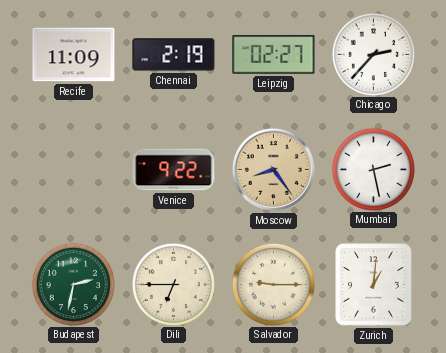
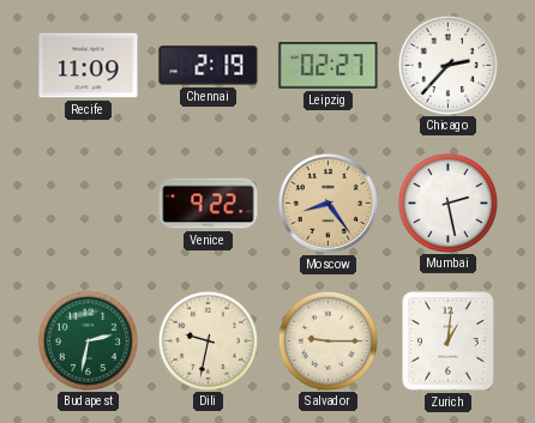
Dili: 6:45 -> 9:32 (208, 340)
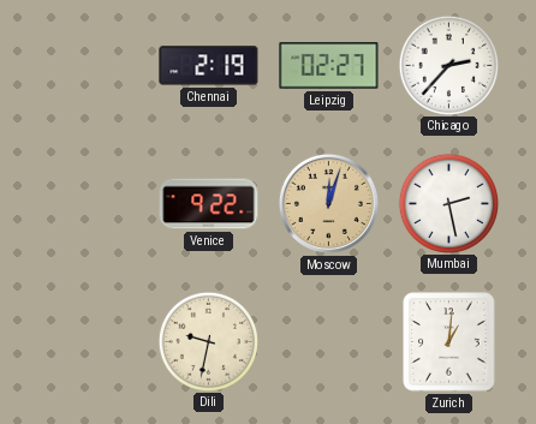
Recife: 11:09 -> none (89, 66)
Moscow: 8:24 -> 12:03 (328, 203)
Budapest: 2:32 -> none (88, 340)
Salvador: 9:15 -> none (327, 340)
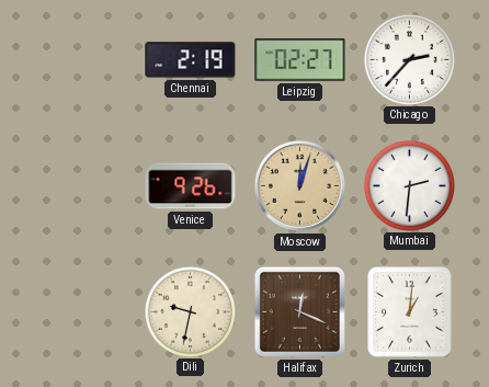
Venice: 9:22 -> 9:26 (191, 186)
Mumbai: 2:28 -> 2:31 (409, 185)
Halifax: none -> 12:19 (299, 311)
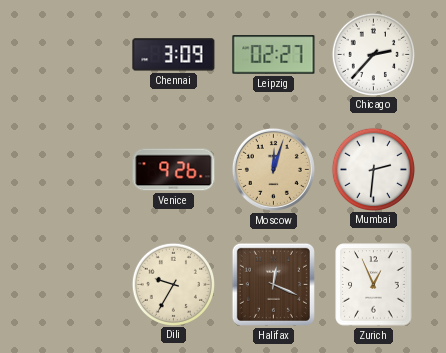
Chennai: 2:19 -> 3:09 (174, 55)
Dili: 9:32 -> 9:35 (173, 284)
Zurich: 1:01 -> 12:56 (374, 285)
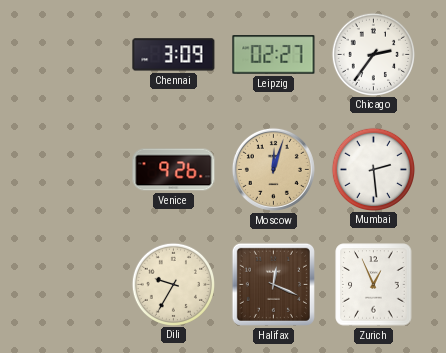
Chicago: 2:37 -> 2:36 (373, 54)
Mumbai: 2:31 -> 2:29 (373, 169)
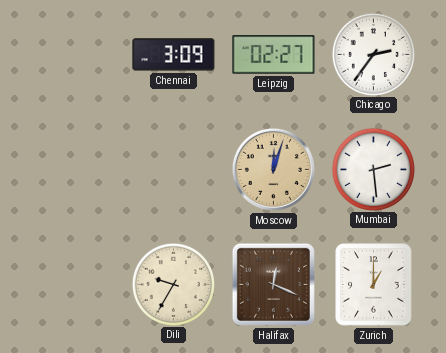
Venice: 9:26 -> none (174, 170)
Zurich: 12:56 -> 1:00 (374, 285)
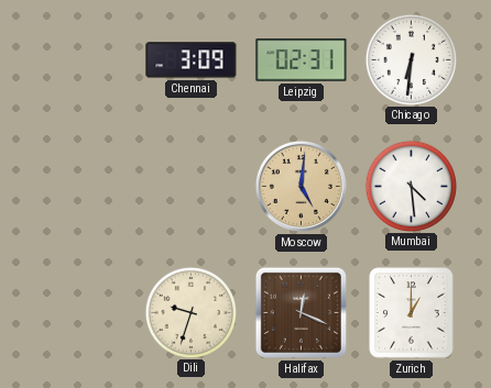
Leipzig: 02:27 -> 02:31 (302, 60)
Chicago: 2:36 -> 6:31 (411, 59)
Moscow: 12:03 -> 5:01 (301, 186)
Mumbai: 2:29 -> 4:29 (411, 186)
Dili: 9:35 -> 9:33 (190, 312)
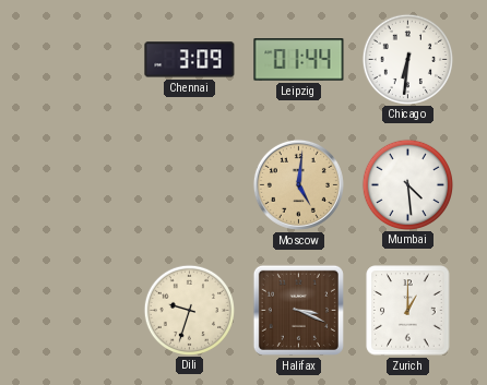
Leipzig: 02:31 -> 01:44 (299, 60)
Halifax: 12:19 -> 3:19 (298, 310)
